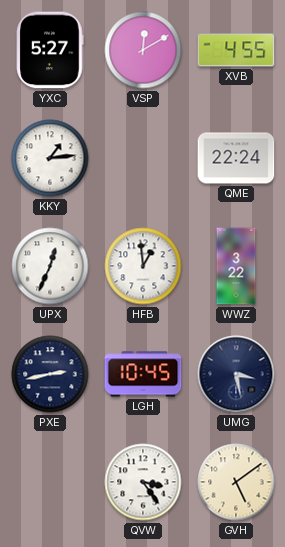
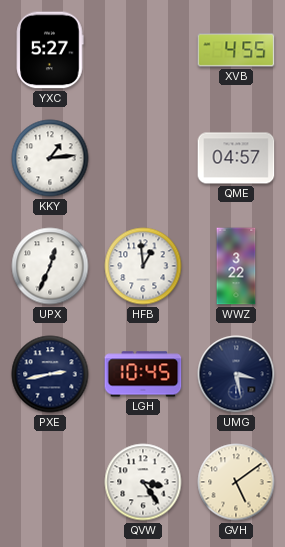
VSP: 12:10 -> none (143, 50)
QME: 22:24 -> 04:57 (236, 158)
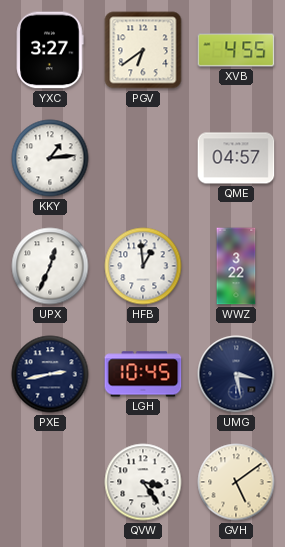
YXC: 5:27 -> 3:27 (50, 50)
PGV: none -> 6:39 (143, 50)
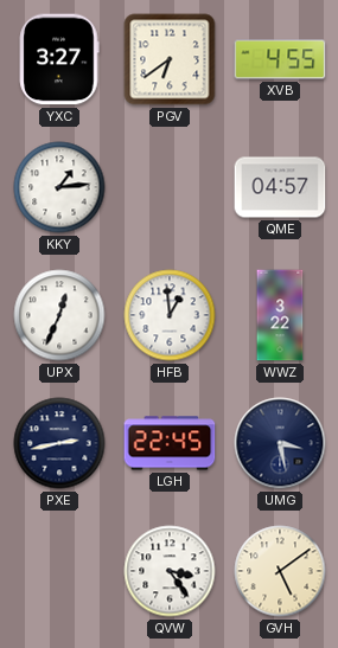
LGH: 10:45 -> 22:45 (170, 443)
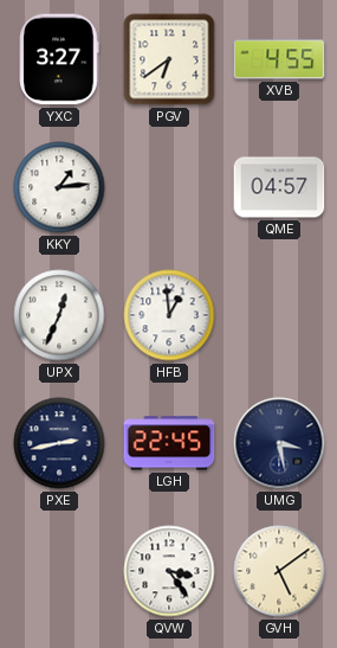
WWZ: 3:22 -> none (280, 315)
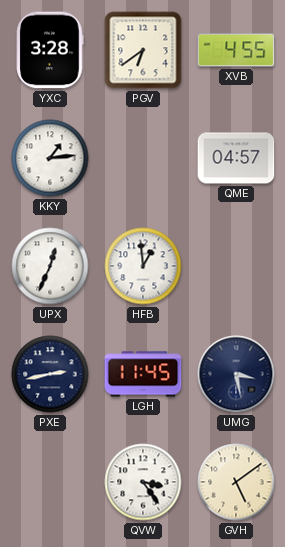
YXC: 3:27 -> 3:28 (50, 50)
LGH: 22:45 -> 11:45 (143, 374)
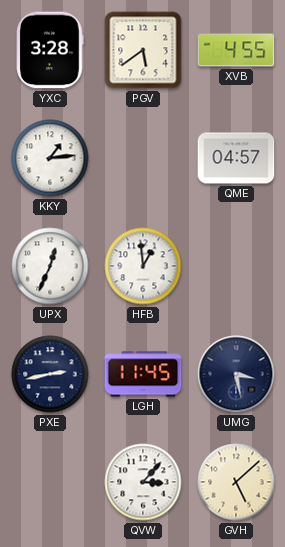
PGV: 6:39 -> 5:39 (143, 50)
QVW: 3:24 -> 3:07 (143, 482)
GVH: 5:09 -> 5:08 (236, 482)
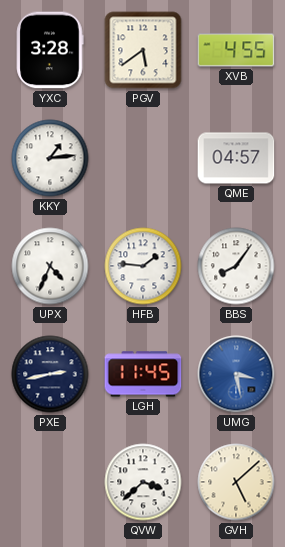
UPX: 12:34 -> 4:34 (50, 266)
HFB: 12:59 -> 1:46 (143, 266)
BBS: none -> 8:06 (236, 266)
UMG dial: navy -> blue (236, 374)
QVW: 3:07 -> 3:38 (143, 482)
